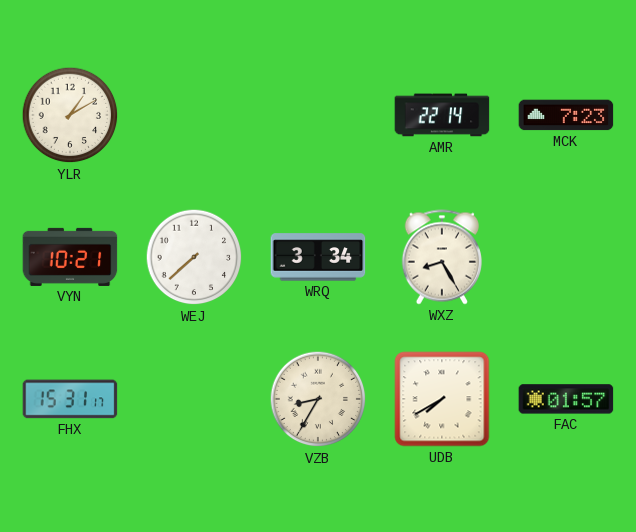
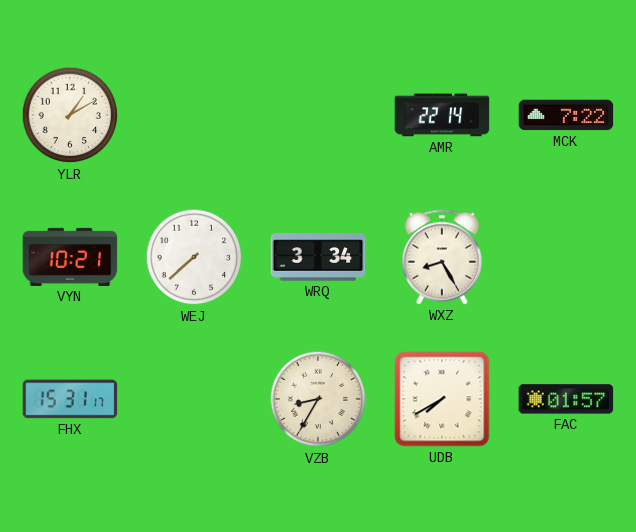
MCK: 7:23 -> 7:22 (566, 115)
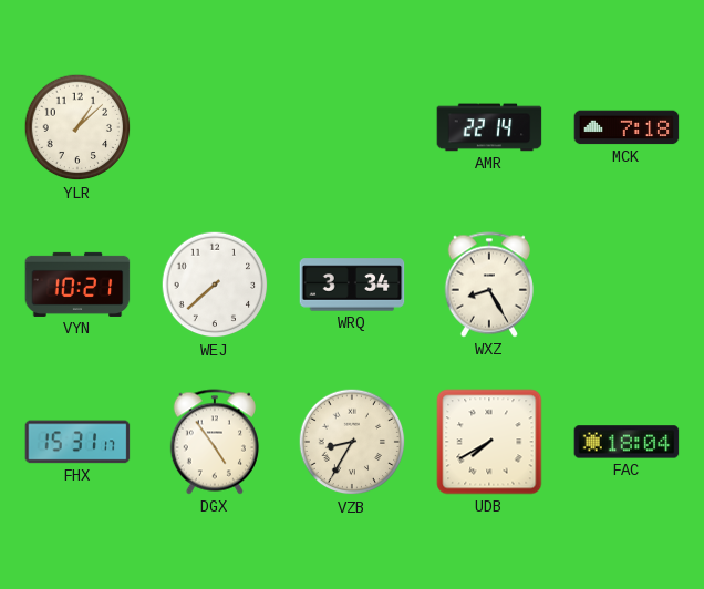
YLR: 1:10 -> 1:08 (77, 127)
MCK: 7:22 -> 7:18 (627, 127)
DGX: none -> 4:54 (215, 442)
FAC: 01:57 -> 18:04 (627, 442)
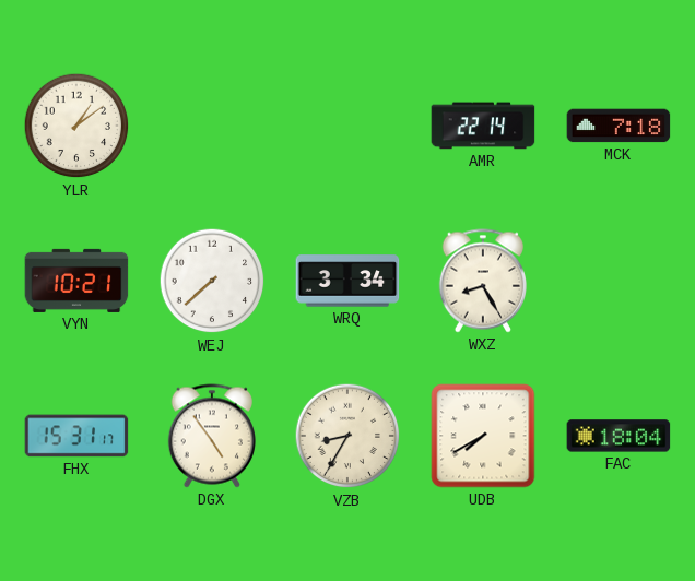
YLR: 1:08 -> 1:09 (76, 126)
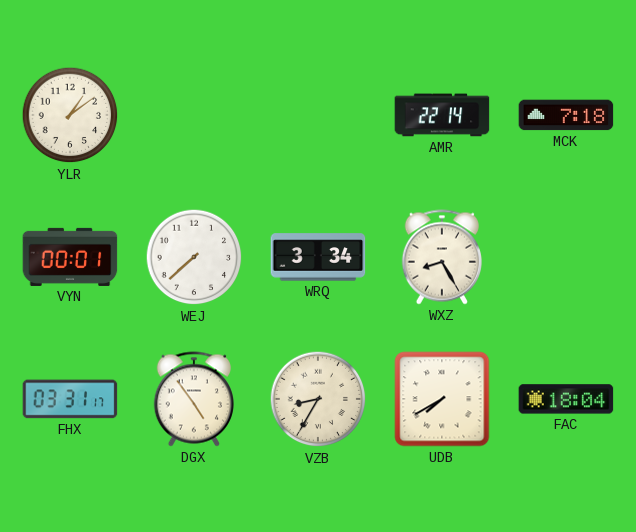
VYN: 10:21 -> 00:01 (70, 257)
FHX: 15:31 -> 03:31 (70, 399)
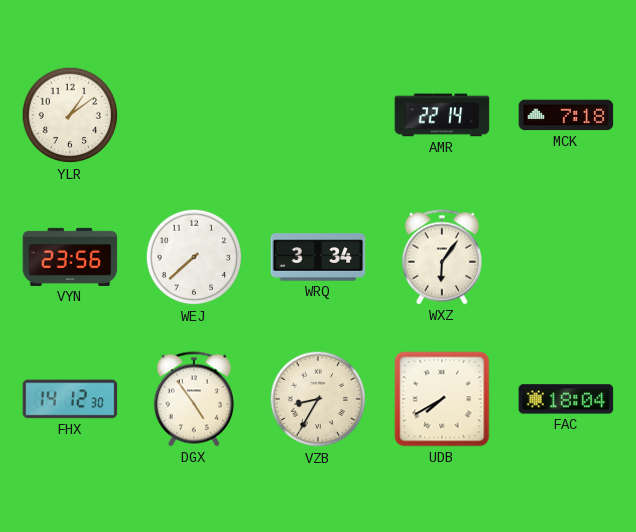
VYN: 00:01 -> 23:56 (70, 257)
WXZ: 8:25 -> 6:06 (442, 257)
FHX: 03:31 -> 14:12 (70, 399)
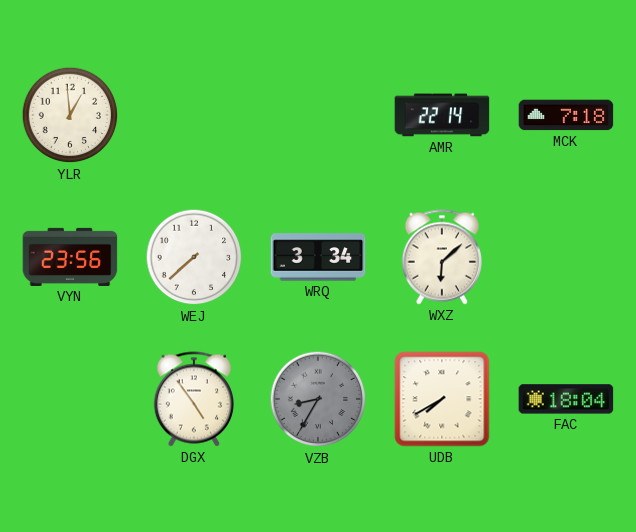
YLR: 1:09 -> 12:59 (70, 115)
WXZ: 6:06 -> 6:08 (442, 257)
FHX: 14:12 -> none (70, 399)
VZB dial: cream -> grey (318, 399)
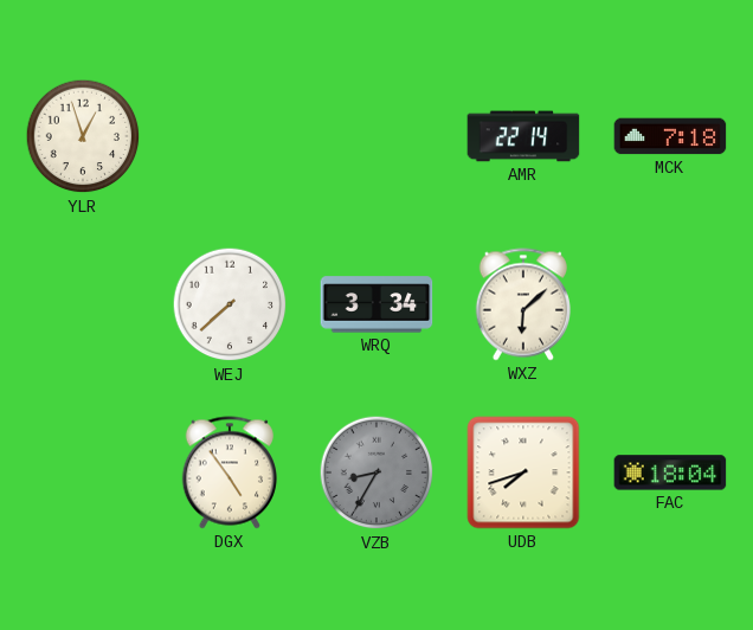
YLR: 12:59 -> 12:57 (83, 136)
VYN: 23:56 -> none (70, 257)
UDB: 7:40 -> 7:42 (523, 472)
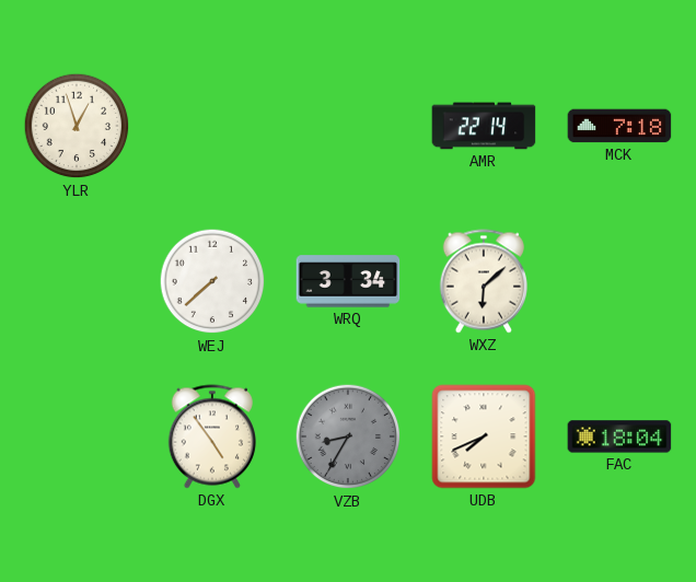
UDB: 7:42 -> 7:41 (484, 436)
